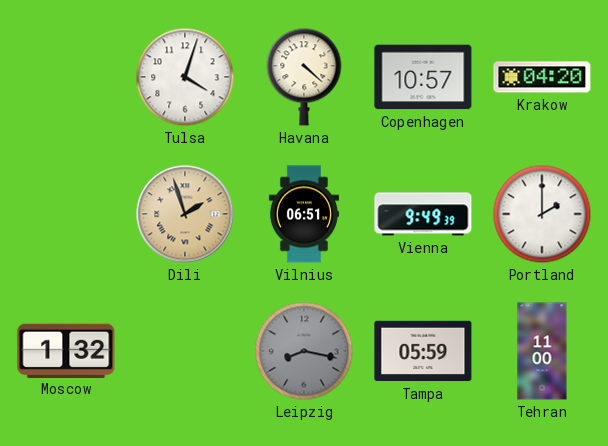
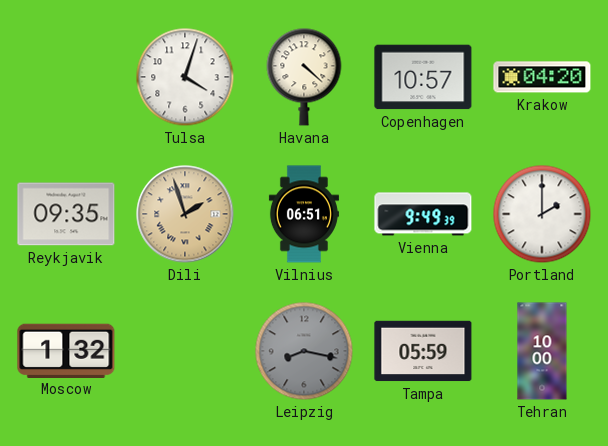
Reykjavik: none -> 09:35 (66, 214)
Tehran: 11:00 -> 10:00 (542, 351)
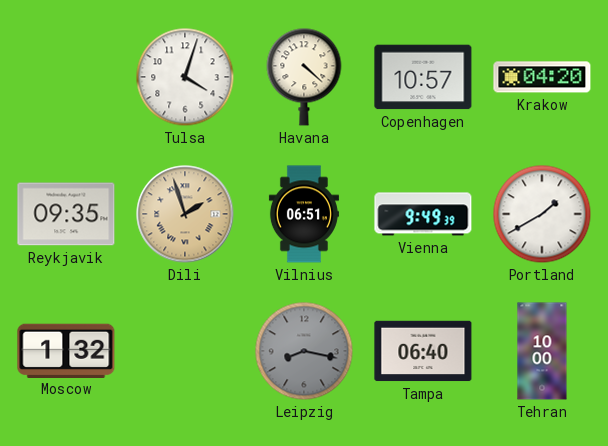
Portland: 2:00 -> 1:40 (542, 214)
Tampa: 05:59 -> 06:40 (423, 351)
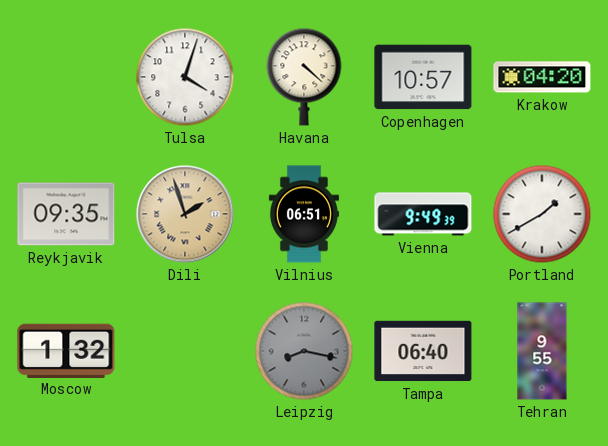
Tehran: 10:00 -> 9:55 (542, 351)
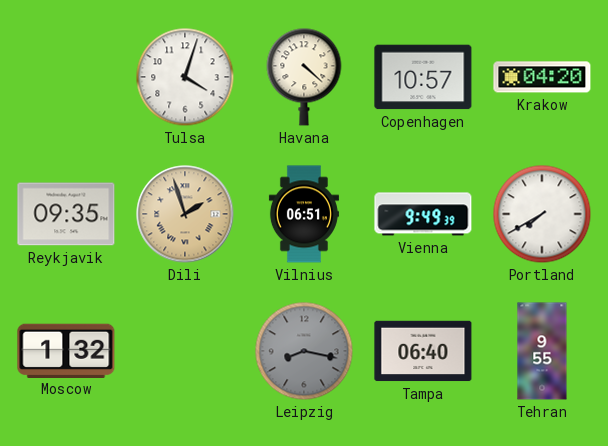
Portland: 1:40 -> 7:40 (542, 214)
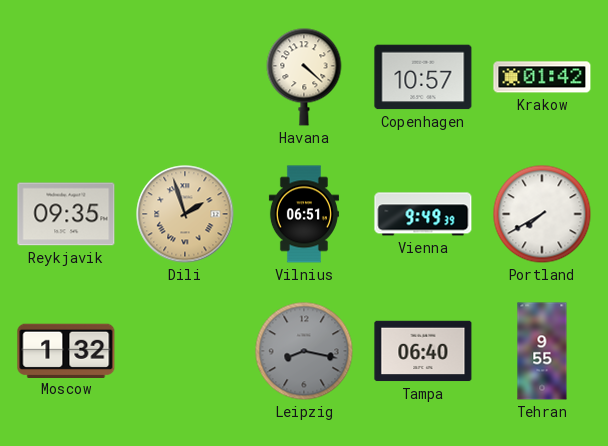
Tulsa: 4:03 -> none (185, 77)
Krakow: 04:20 -> 01:42 (542, 77)
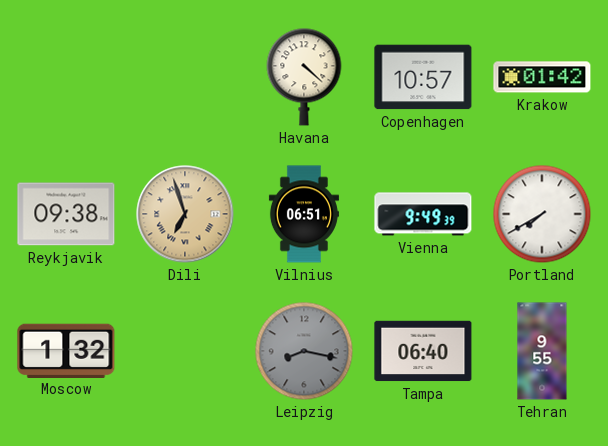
Reykjavik: 09:35 -> 09:38 (66, 214)
Dili: 1:57 -> 6:57 (185, 214)
